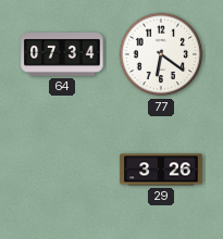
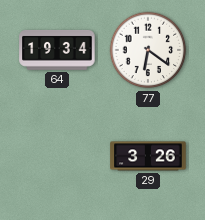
64: 07:34 -> 19:34 (57, 50)
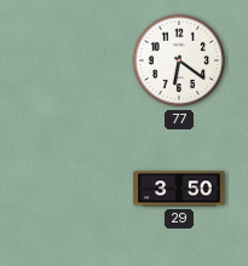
64: 19:34 -> none (57, 50)
29: 3:26 -> 3:50 (179, 189)
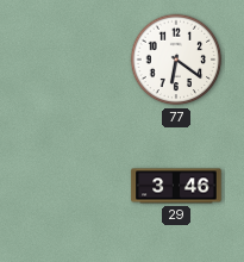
29: 3:50 -> 3:46 (176, 186)
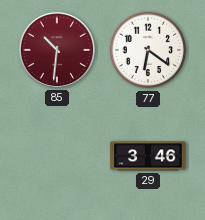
85: none -> 10:31 (57, 50)
